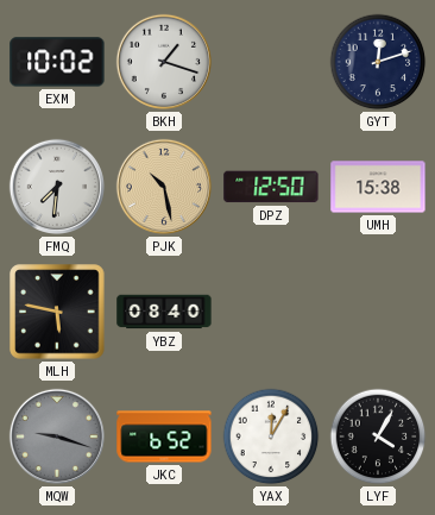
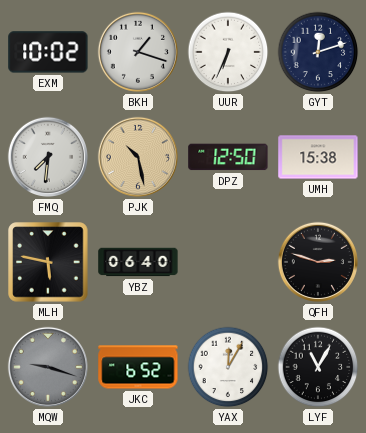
UUR: none -> 6:34 (228, 52)
YBZ: 08:40 -> 06:40 (138, 262)
QFH: none -> 2:48 (318, 262)
LYF: 4:05 -> 11:05 (318, 367)
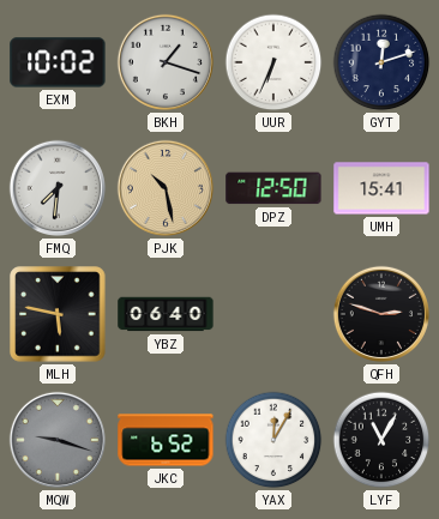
UMH: 15:38 -> 15:41 (381, 188)
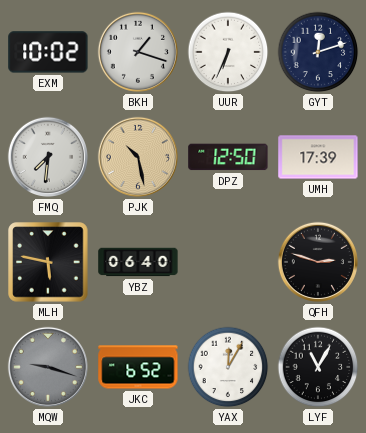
UMH: 15:41 -> 17:39 (318, 157)
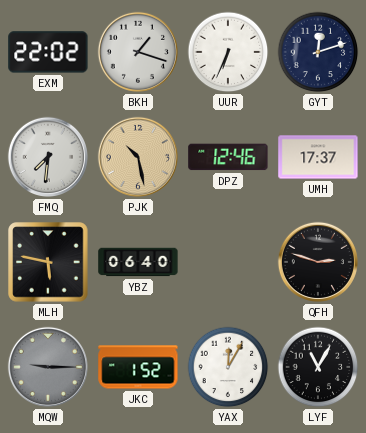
EXM: 10:02 -> 22:02 (48, 52)
DPZ: 12:50 -> 12:46 (228, 157)
UMH: 17:39 -> 17:37 (318, 157)
MQW: 9:18 -> 9:15 (48, 367)
JKC: 6:52 -> 1:52 (138, 367)
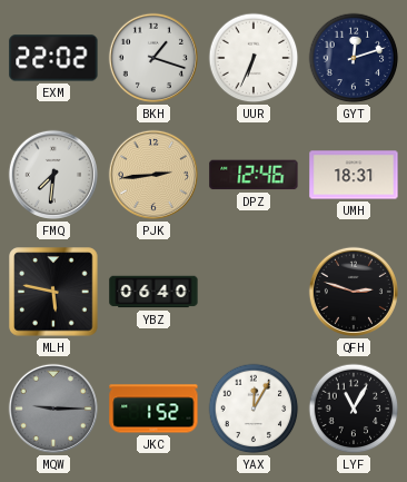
PJK: 10:28 -> 2:44 (153, 175)
UMH: 17:37 -> 18:31 (354, 175)
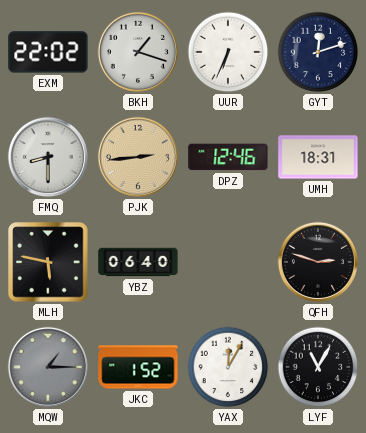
FMQ: 7:31 -> 8:30 (48, 157)
MQW: 9:15 -> 1:15 (48, 367)
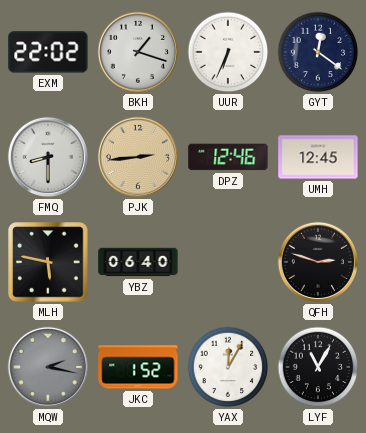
GYT: 12:12 -> 12:21 (318, 52)
UMH: 18:31 -> 12:45 (318, 157)
MQW: 1:15 -> 2:17 (48, 367)
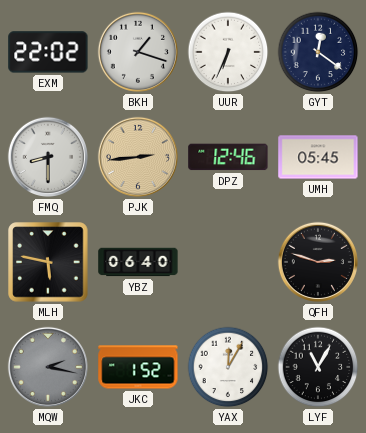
UMH: 12:45 -> 05:45 (318, 157)
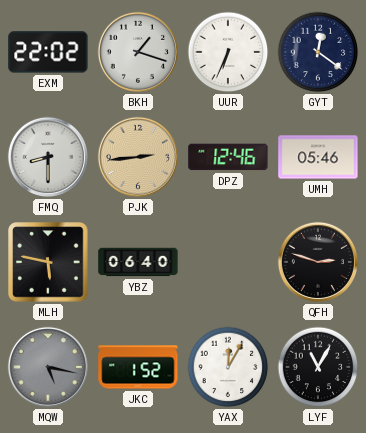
UMH: 05:45 -> 05:46 (318, 157)
MQW: 2:17 -> 5:17 (48, 367)
